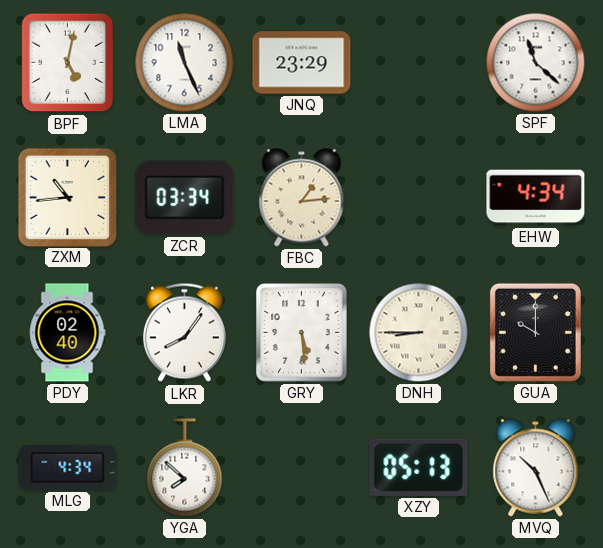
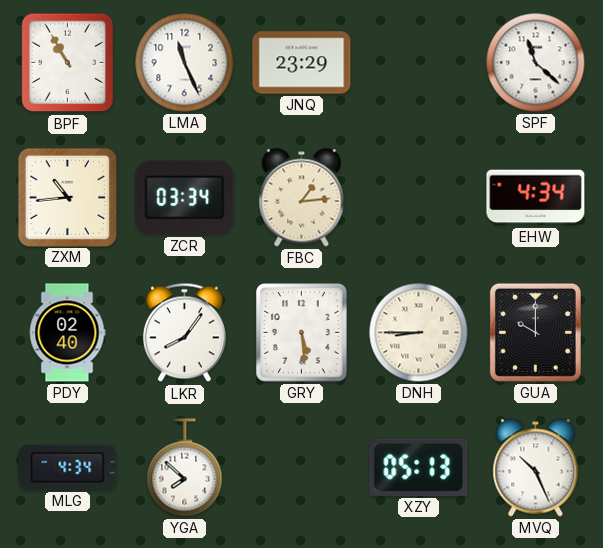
BPF: 5:02 -> 10:55 (68, 63)
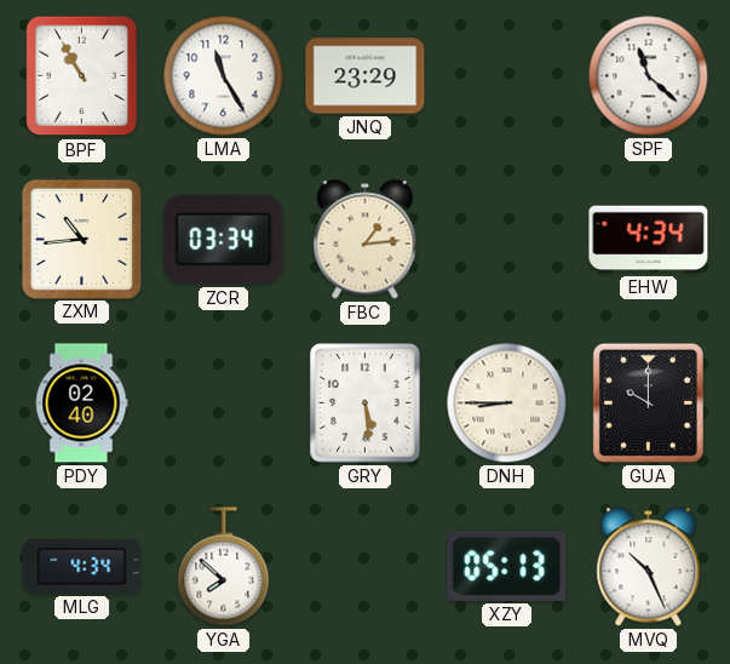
LMA: 11:26 -> 11:25 (224, 76)
LKR: 8:06 -> none (184, 333)
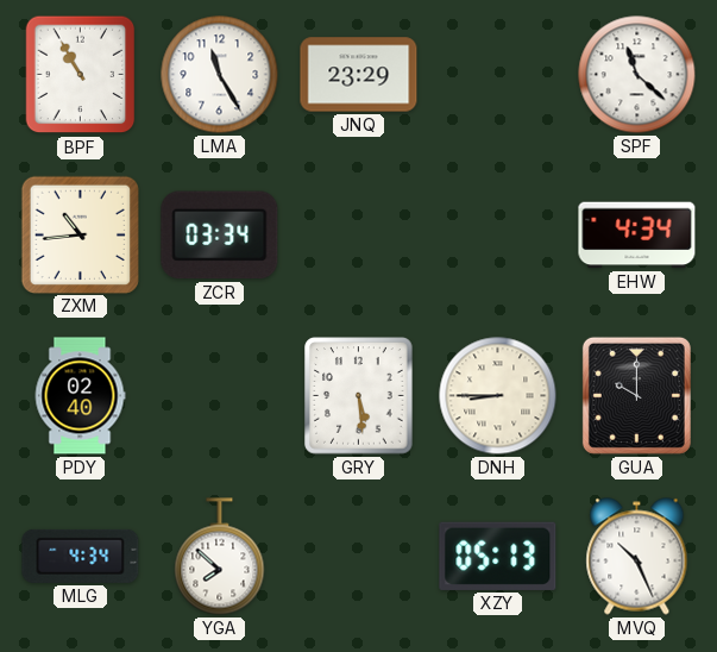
FBC: 1:14 -> none (366, 240)
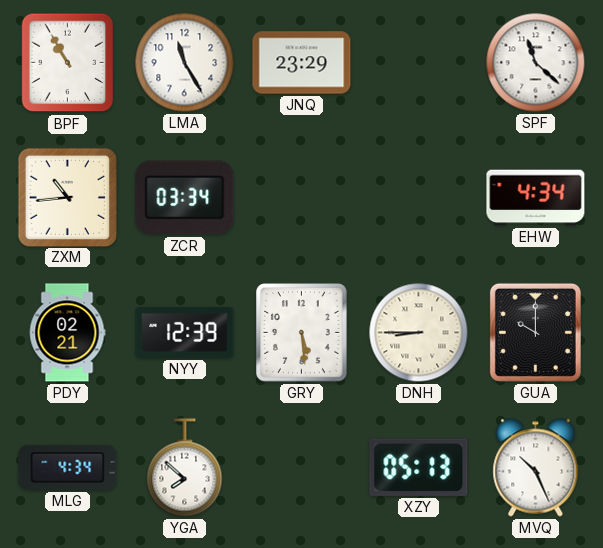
PDY: 02:40 -> 02:21 (67, 333)
NYY: none -> 12:39 (185, 332)
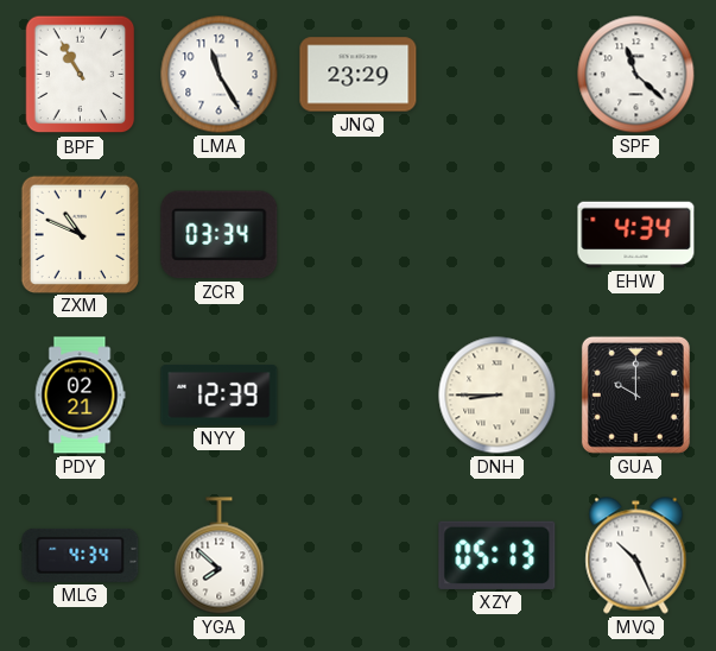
ZXM: 10:44 -> 10:49 (80, 234)
GRY: 5:29 -> none (302, 333)
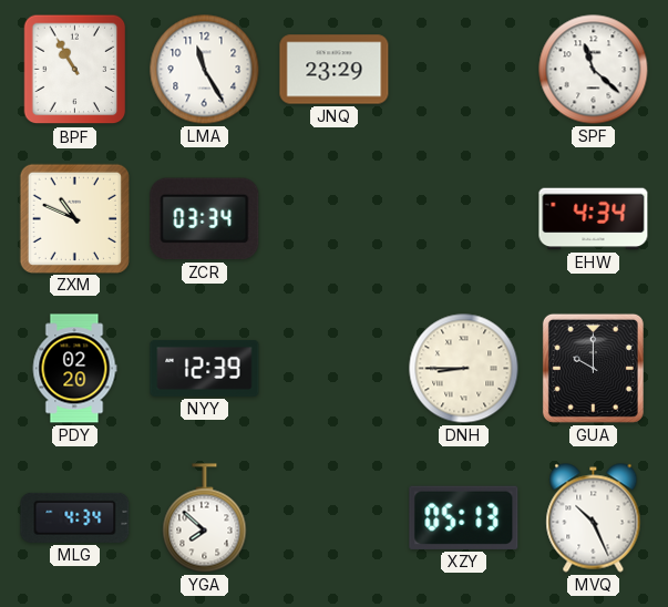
PDY: 02:21 -> 02:20 (74, 369)
